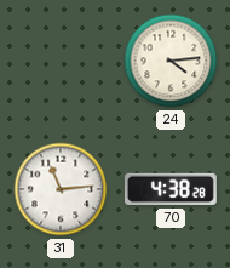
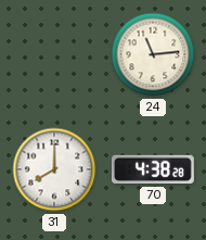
24: 4:14 -> 11:14 (153, 54)
31: 11:14 -> 8:00 (54, 169)
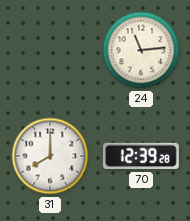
70: 4:38 -> 12:39 (141, 156)
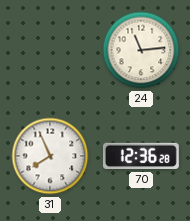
31: 8:00 -> 7:56 (50, 156)
70: 12:39 -> 12:36 (141, 156)
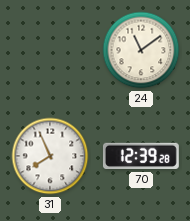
24: 11:14 -> 11:09 (141, 50)
70: 12:36 -> 12:39 (141, 156)
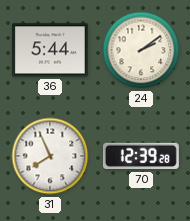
36: none -> 5:44 (50, 50)
24: 11:09 -> 2:09 (141, 50)
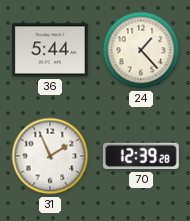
24: 2:09 -> 1:23 (141, 50)
31: 7:56 -> 1:56 (50, 156)
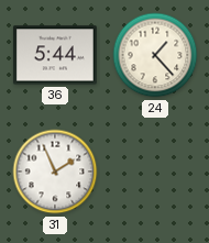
70: 12:39 -> none (141, 156)
